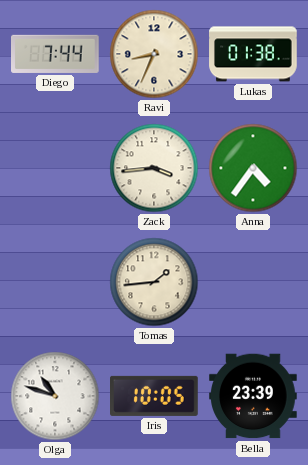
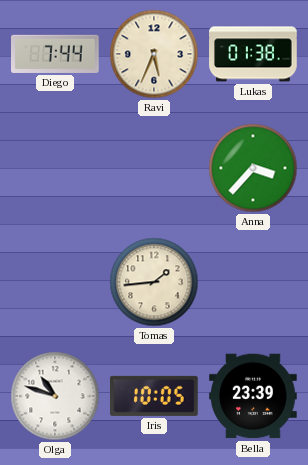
Ravi: 8:34 -> 5:34 (154, 54)
Zack: 3:44 -> none (154, 168)
Anna: 4:36 -> 3:37 (253, 168)
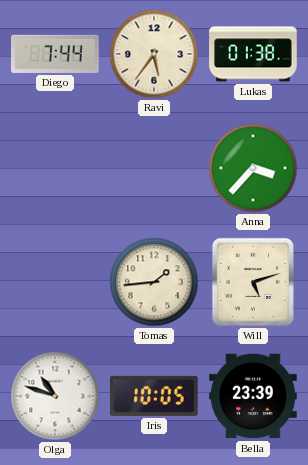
Ravi: 5:34 -> 5:36 (154, 54)
Will: none -> 5:12 (253, 282)
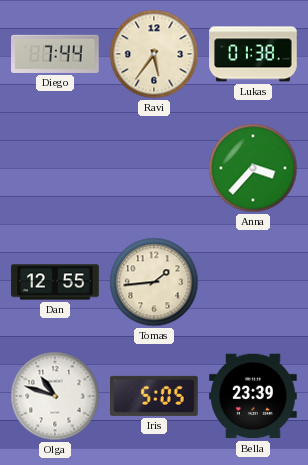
Dan: none -> 12:55 (55, 282)
Will: 5:12 -> none (253, 282)
Iris: 10:05 -> 5:05 (155, 396)
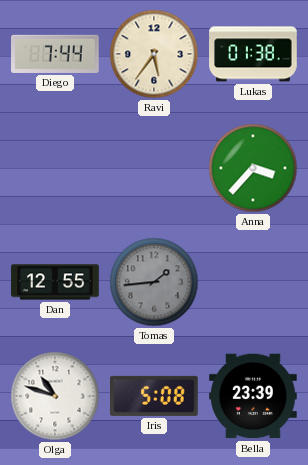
Tomas dial: cream -> grey (154, 282)
Iris: 5:05 -> 5:08 (155, 396)
